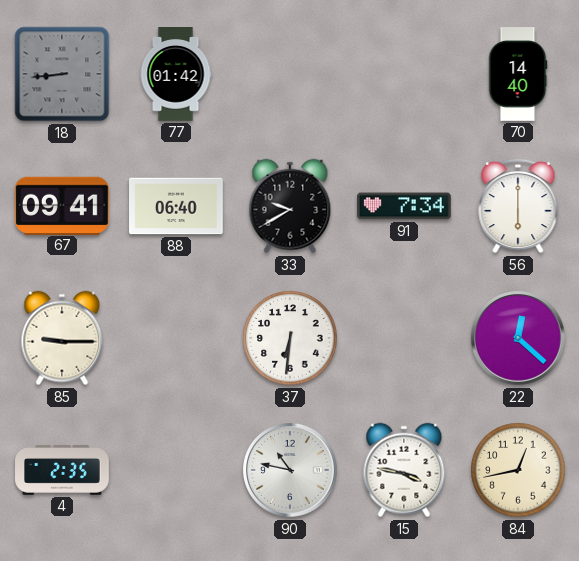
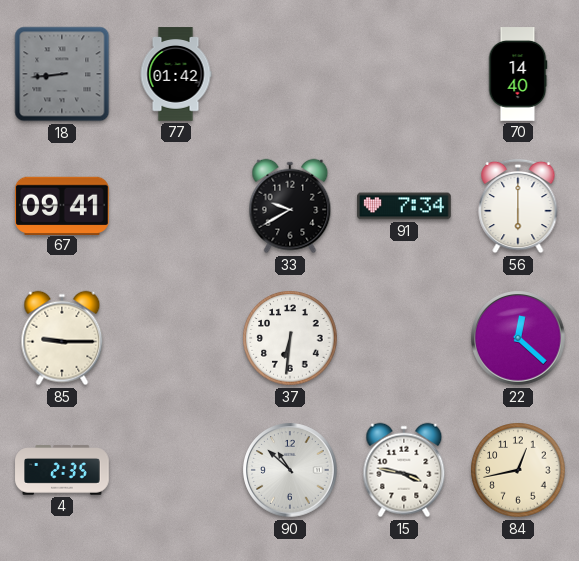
88: 06:40 -> none (177, 206)
90: 10:47 -> 10:52 (290, 470)
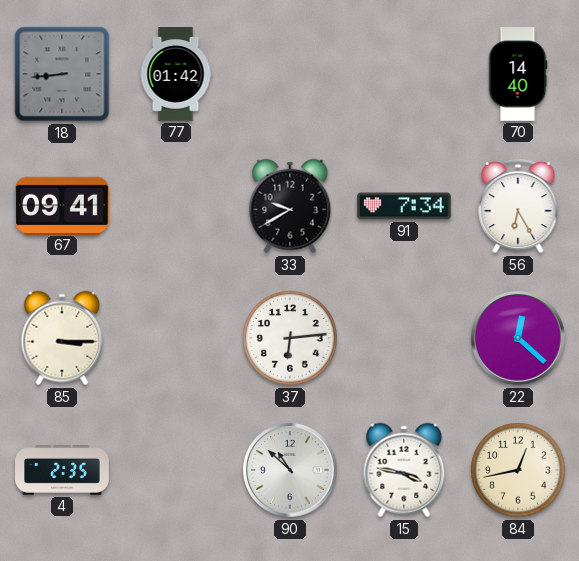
56: 6:00 -> 6:25 (518, 206)
85: 9:15 -> 3:15 (62, 338)
37: 6:31 -> 6:14 (290, 338)
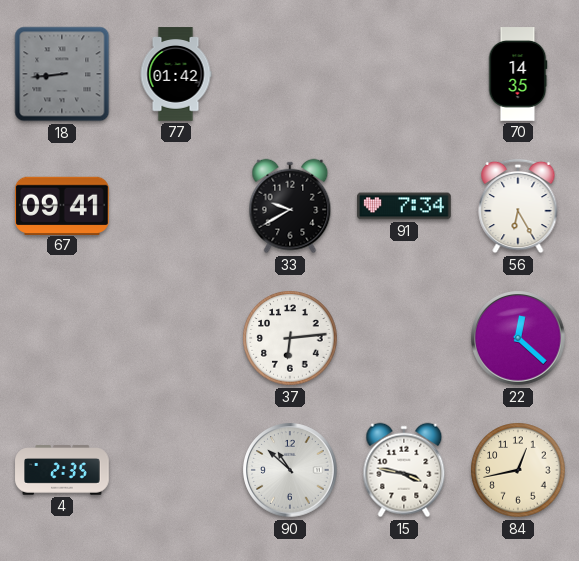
70: 14:40 -> 14:35 (518, 74)
85: 3:15 -> none (62, 338)
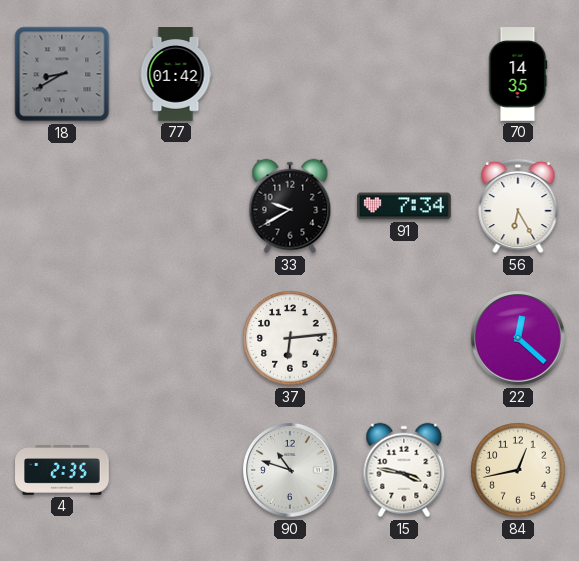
18: 8:44 -> 8:40 (62, 74)
67: 09:41 -> none (63, 205)
90: 10:52 -> 10:48 (290, 470)
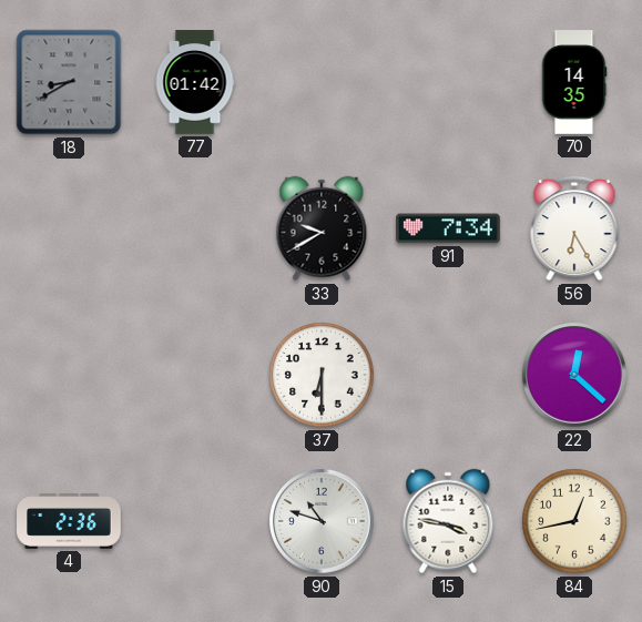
37: 6:14 -> 6:30 (322, 375)
4: 2:35 -> 2:36 (69, 521)
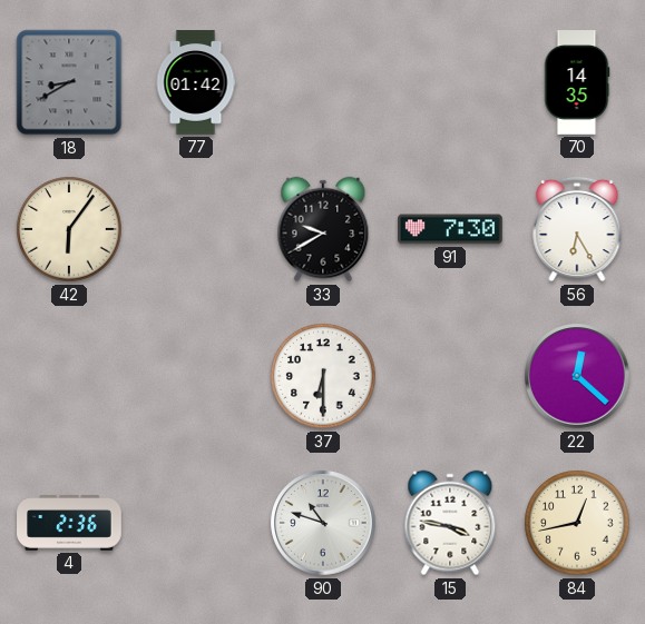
42: none -> 6:06 (69, 229)
91: 7:34 -> 7:30 (450, 229)
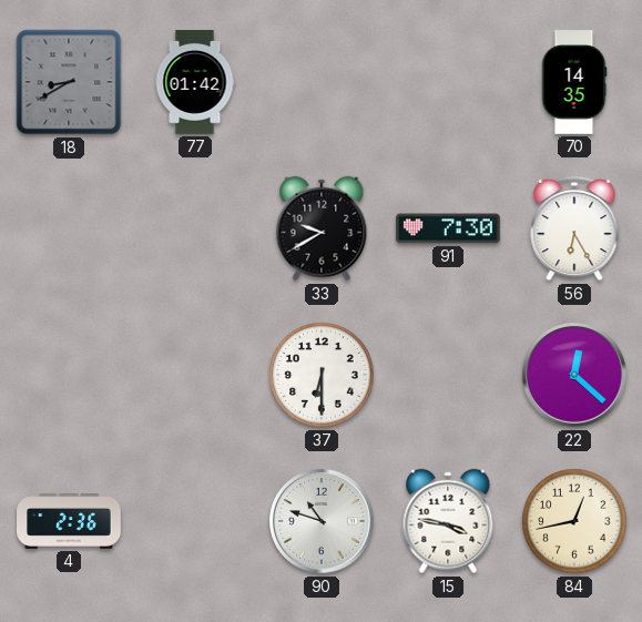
42: 6:06 -> none (69, 229)
